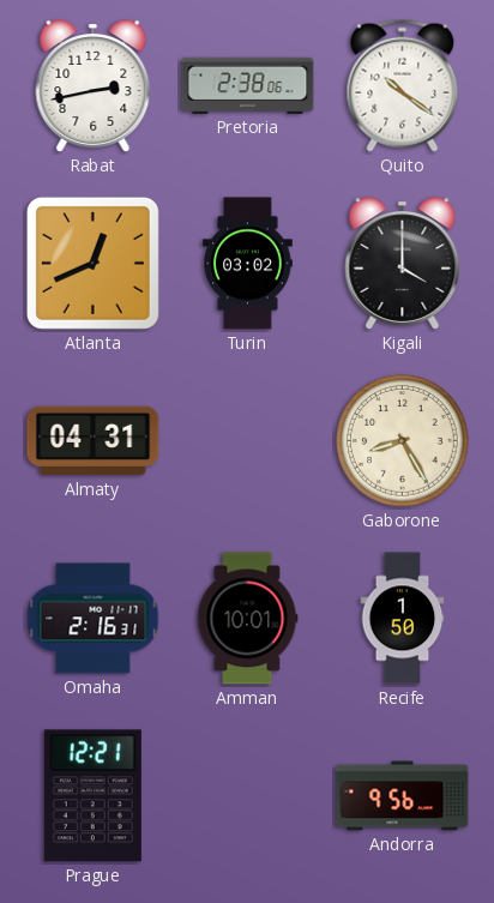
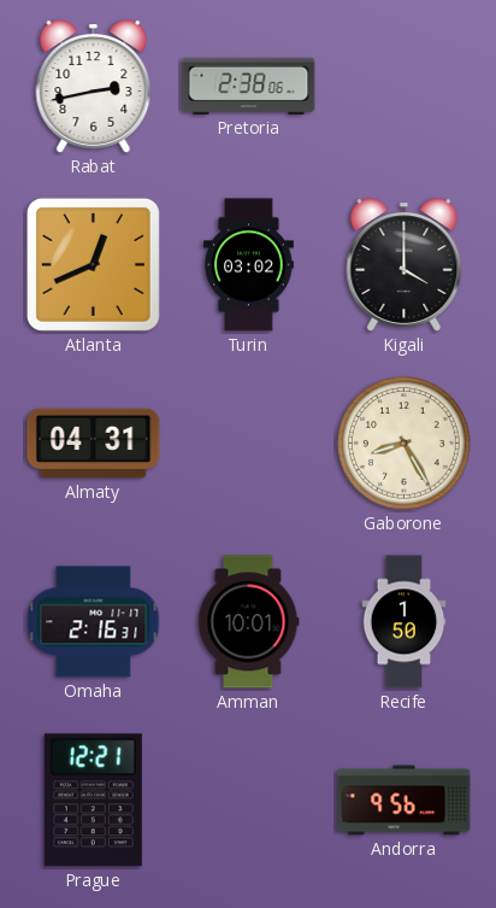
Quito: 10:21 -> none (403, 85)
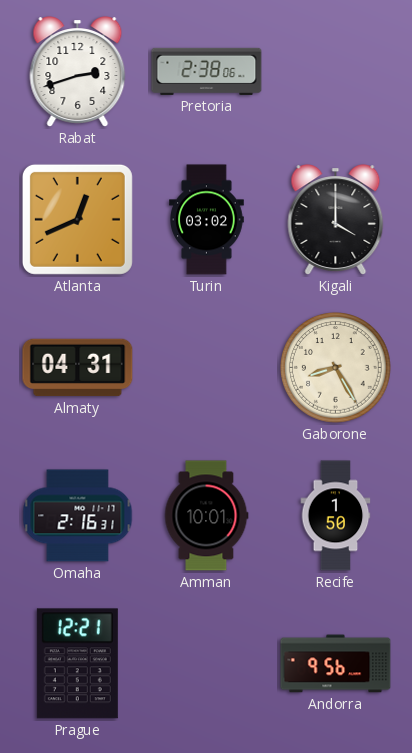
Rabat: 2:43 -> 2:42 (78, 72)
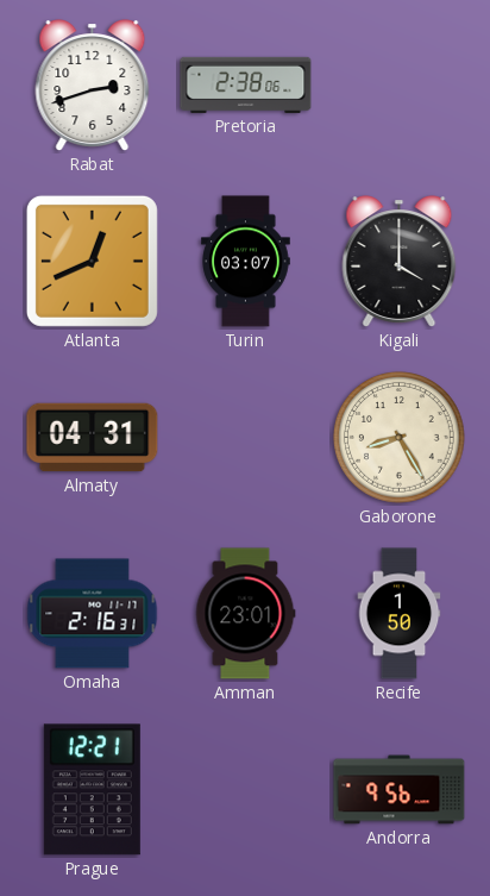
Turin: 03:02 -> 03:07 (246, 262)
Amman: 10:01 -> 23:01 (245, 614)
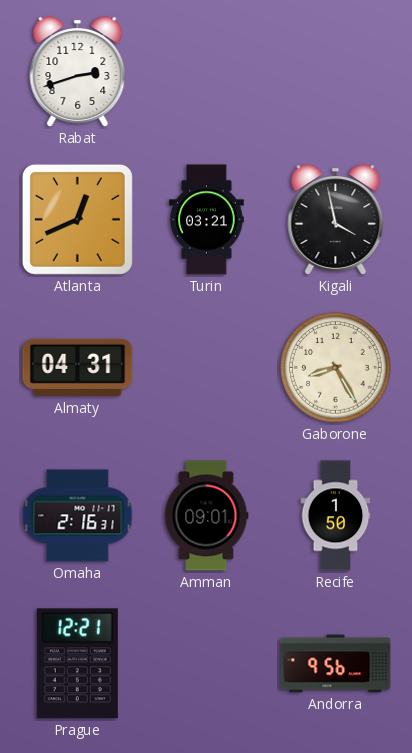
Pretoria: 2:38 -> none (246, 84)
Turin: 03:07 -> 03:21 (207, 220)
Kigali: 4:00 -> 3:58 (336, 220)
Amman: 23:01 -> 09:01 (206, 516)
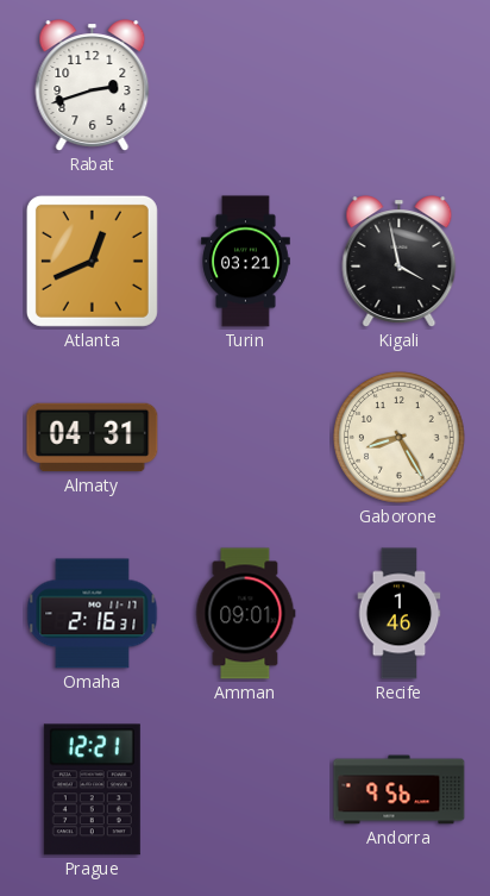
Recife: 1:50 -> 1:46 (400, 614)
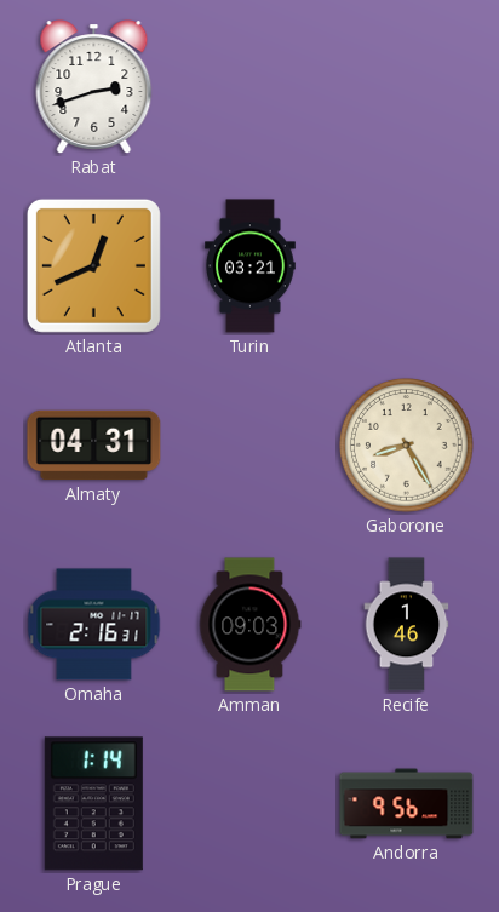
Kigali: 3:58 -> none (400, 262)
Amman: 09:01 -> 09:03 (249, 625)
Prague: 12:21 -> 1:14 (93, 804)
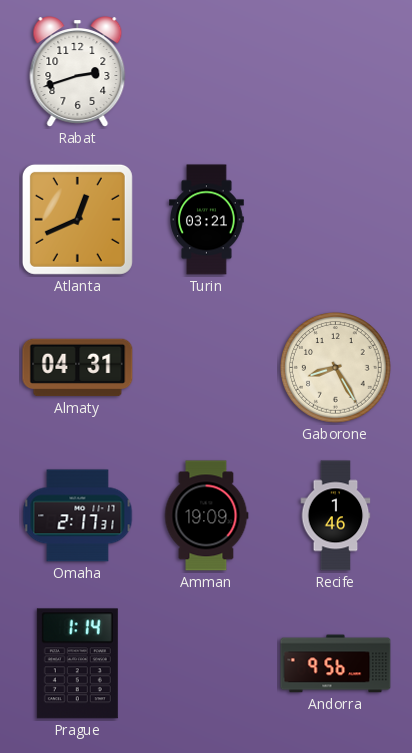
Omaha: 2:16 -> 2:17 (78, 516)
Amman: 09:03 -> 19:09 (206, 516)
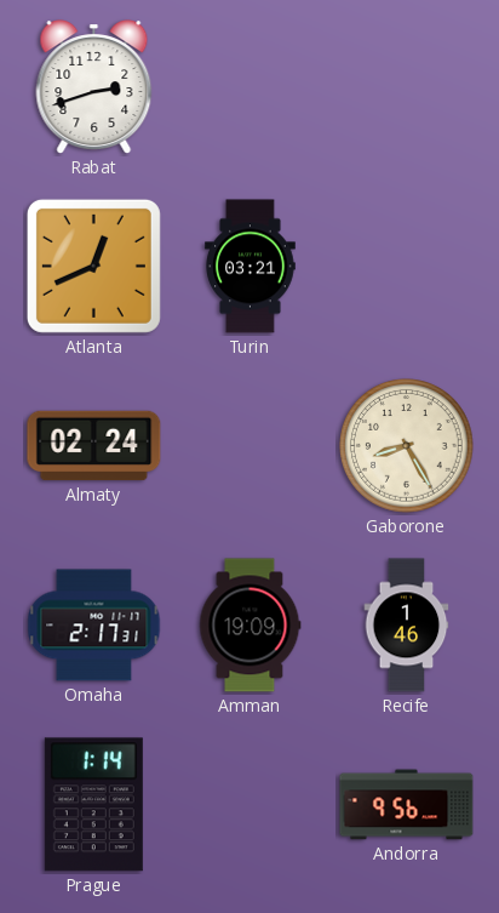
Almaty: 04:31 -> 02:24 (94, 446)
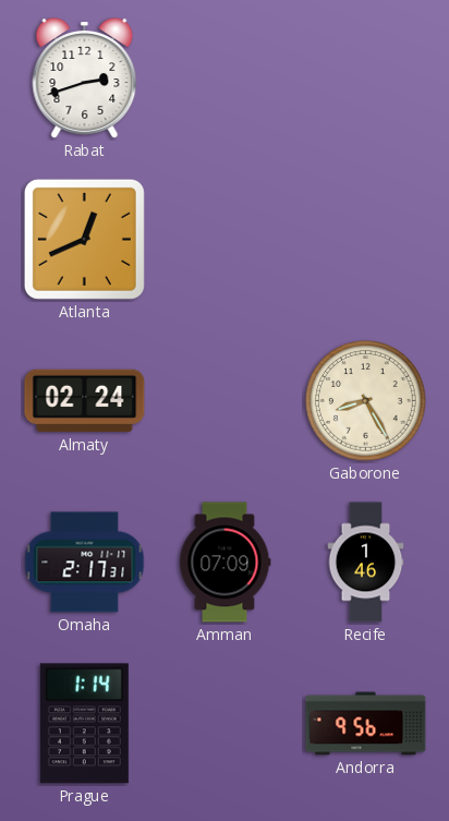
Turin: 03:21 -> none (251, 267)
Amman: 19:09 -> 07:09 (225, 563)
